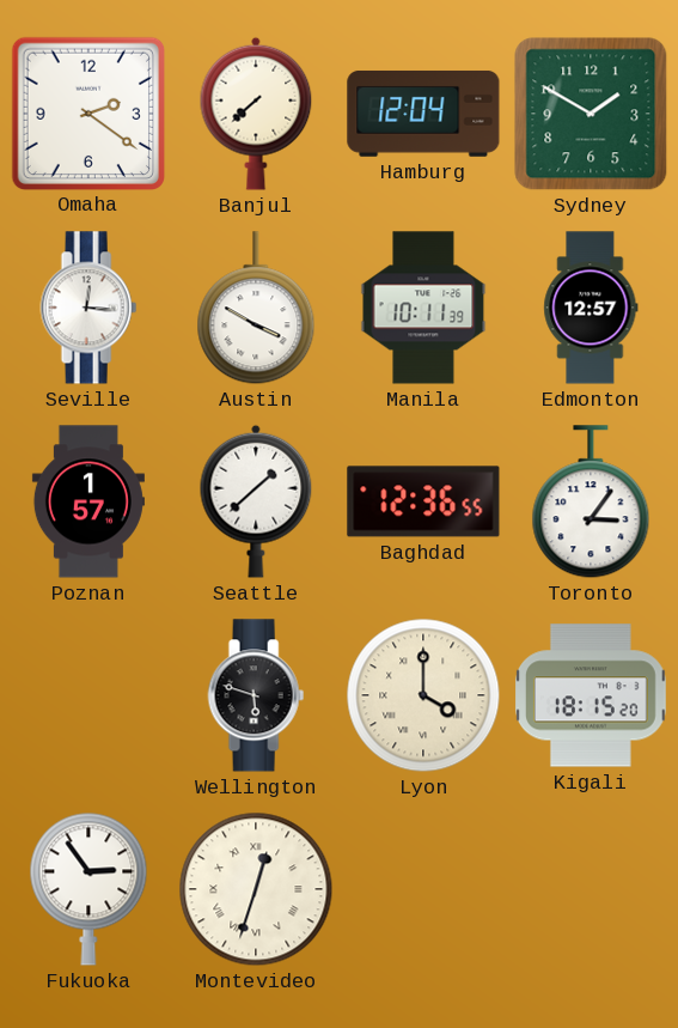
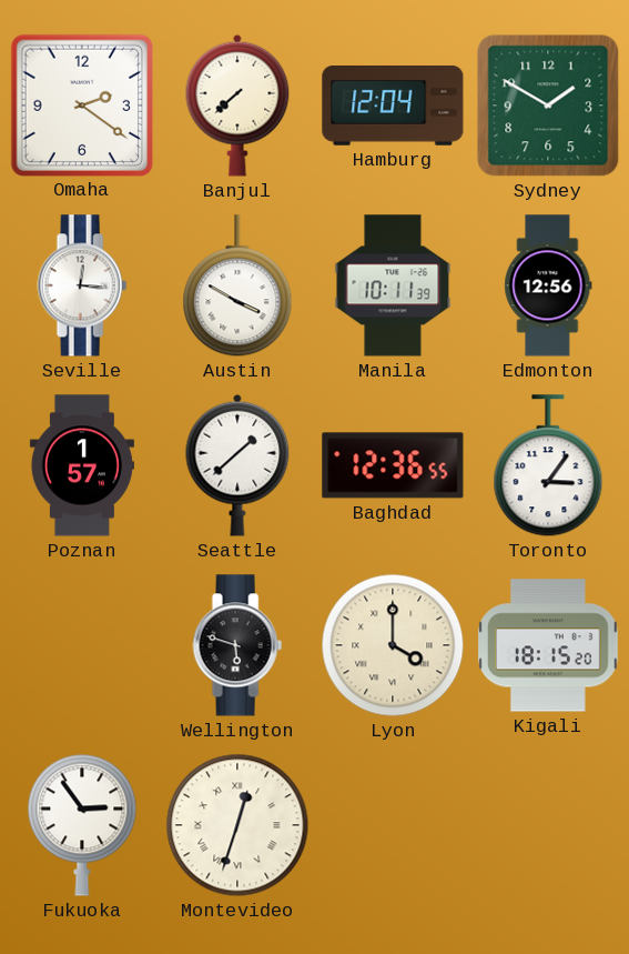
Edmonton: 12:57 -> 12:56 (548, 285)
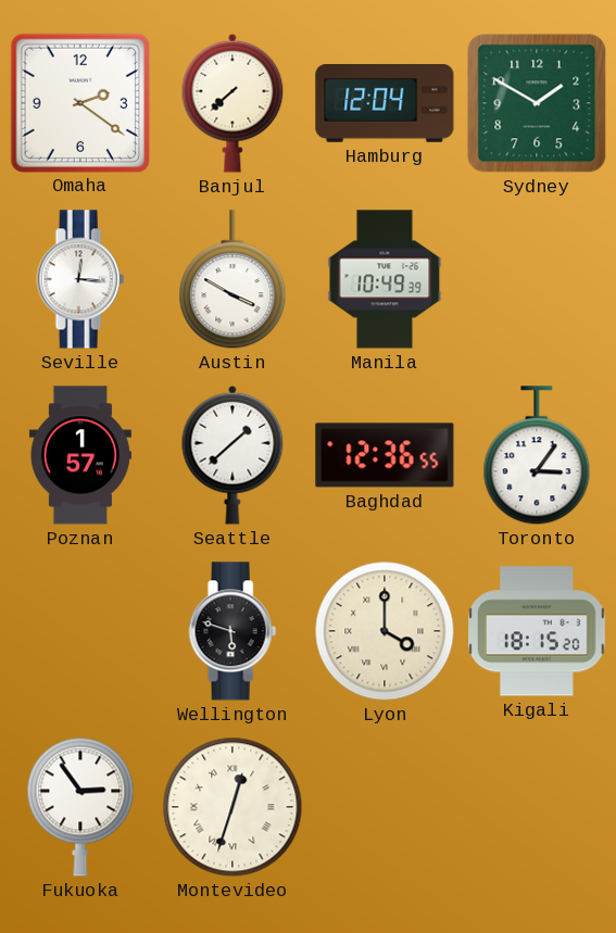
Manila: 10:11 -> 10:49 (385, 279)
Edmonton: 12:56 -> none (548, 285)
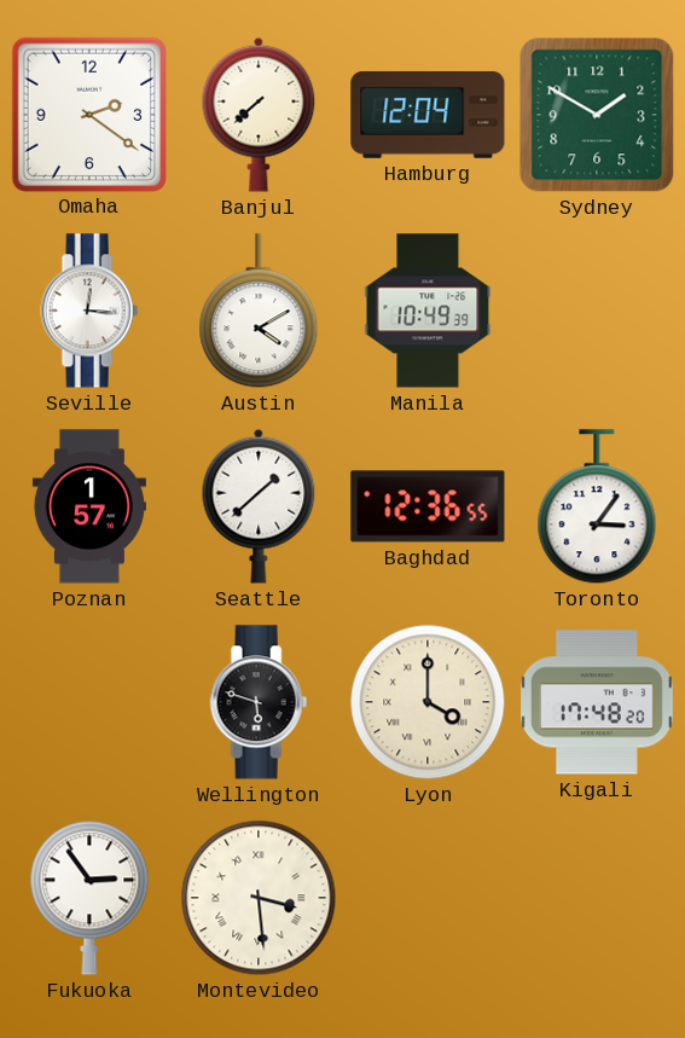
Austin: 3:50 -> 4:10 (259, 312)
Kigali: 18:15 -> 17:48 (598, 702)
Montevideo: 12:33 -> 3:29 (259, 898)
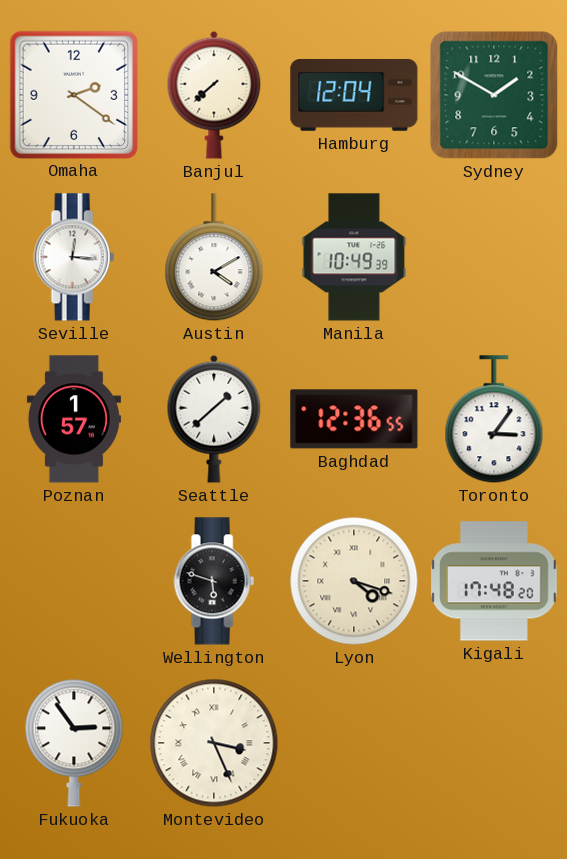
Lyon: 4:00 -> 4:18 (354, 581)
Montevideo: 3:29 -> 3:26 (214, 743)
